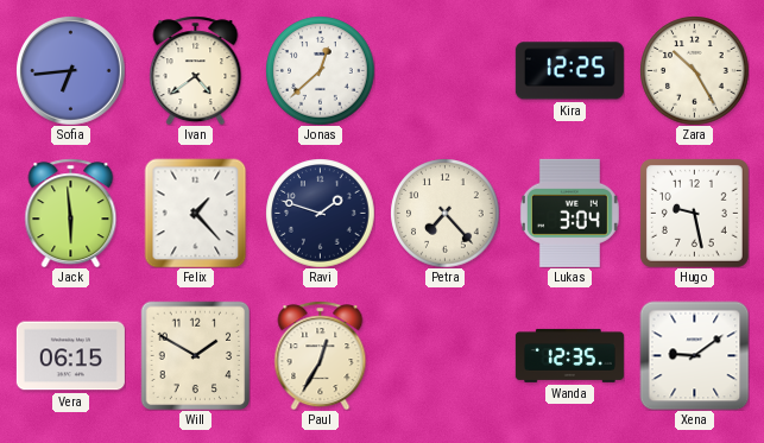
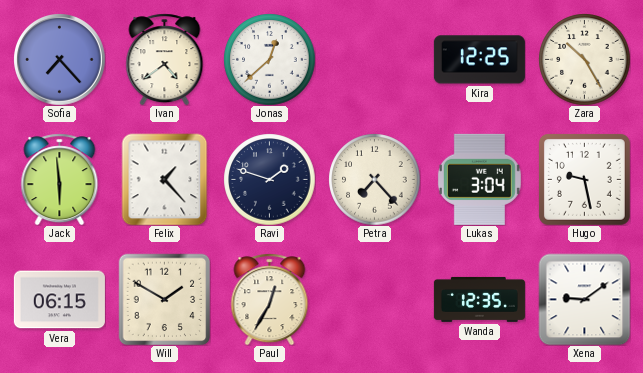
Sofia: 6:44 -> 7:23 (60, 60)
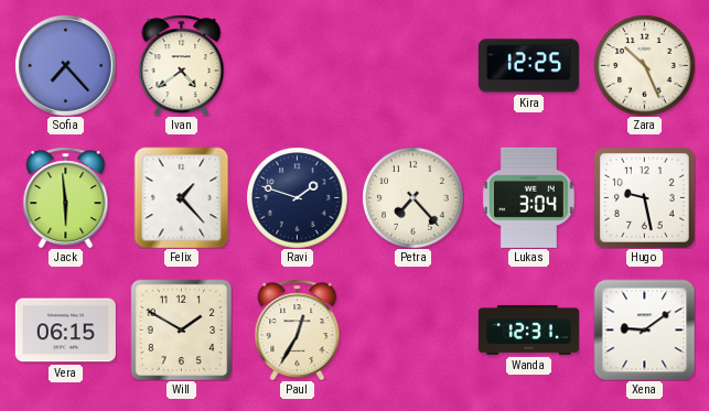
Jonas: 12:38 -> none (269, 59)
Zara: 10:25 -> 10:26 (644, 65)
Wanda: 12:35 -> 12:31 (528, 329)
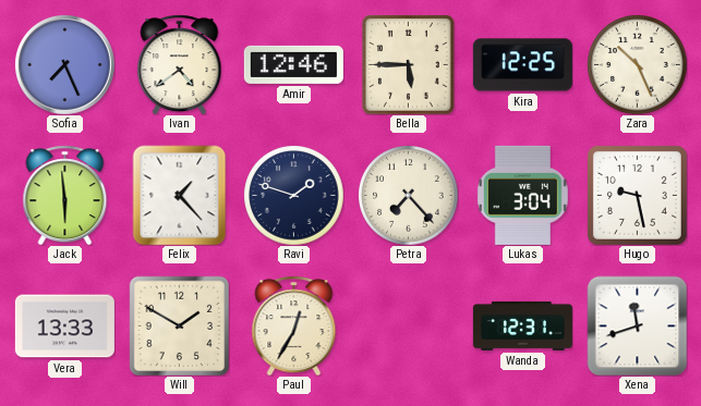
Sofia: 7:23 -> 7:26 (65, 65)
Amir: none -> 12:46 (293, 64)
Bella: none -> 5:45 (409, 64)
Vera: 06:15 -> 13:33 (64, 327)
Xena: 9:09 -> 11:42 (637, 325)
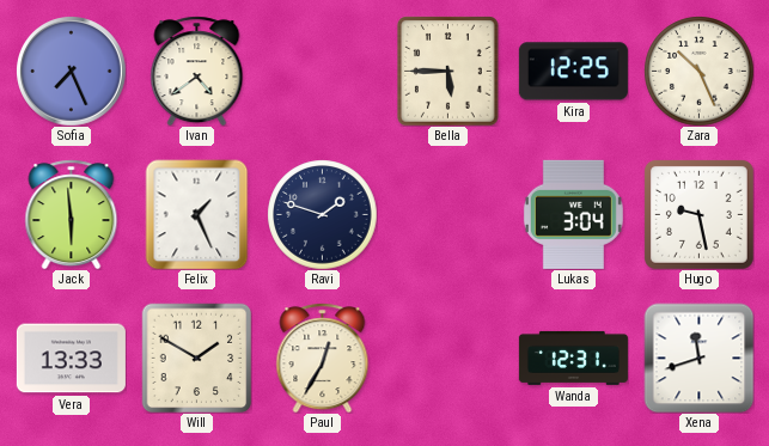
Amir: 12:46 -> none (293, 64)
Felix: 1:23 -> 1:26 (197, 214)
Petra: 7:23 -> none (408, 195)
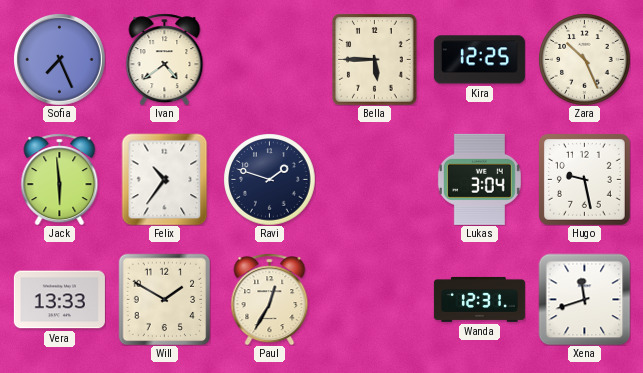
Felix: 1:26 -> 10:36 (165, 179)
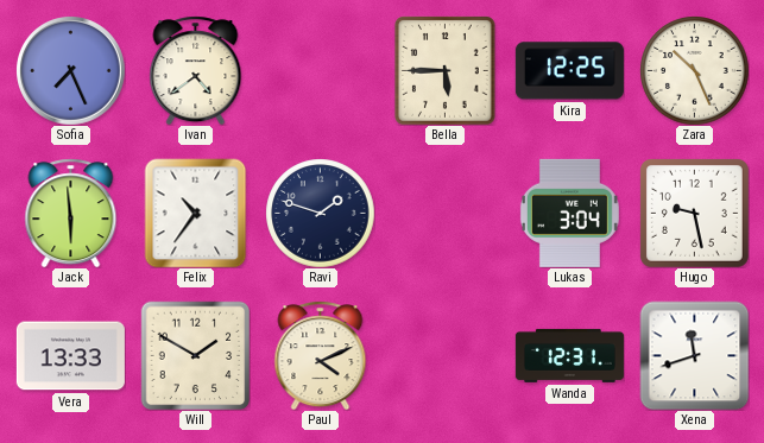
Paul: 12:35 -> 4:11 (321, 355)
